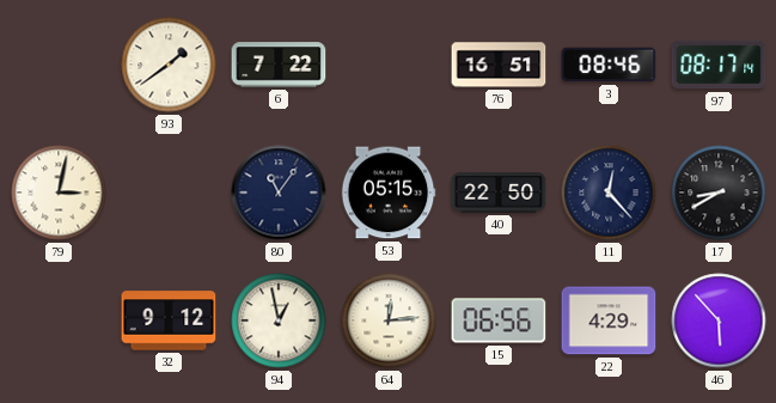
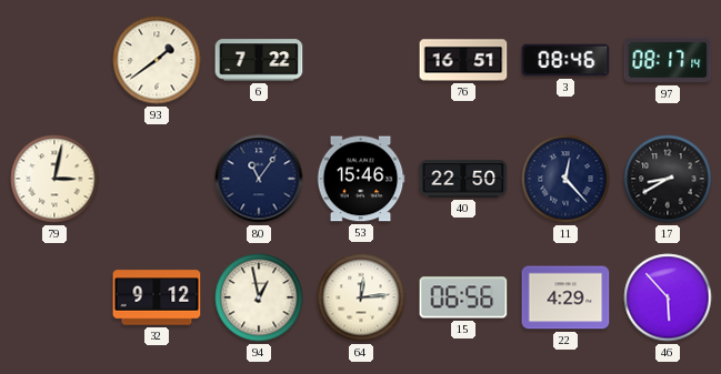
53: 05:15 -> 15:46 (361, 179)
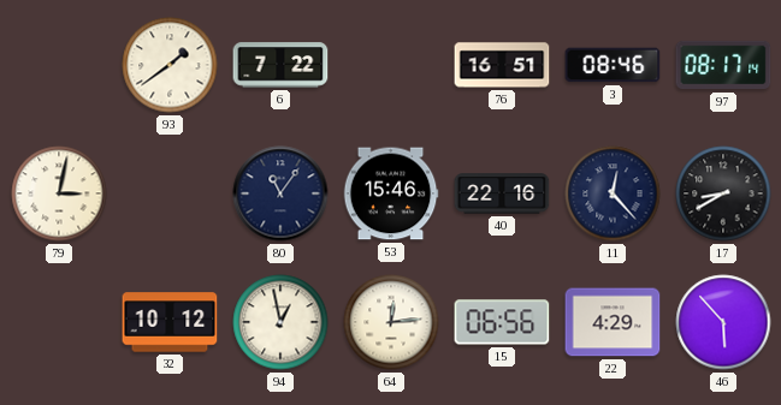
40: 22:50 -> 22:16 (502, 193)
32: 9:12 -> 10:12 (170, 322)
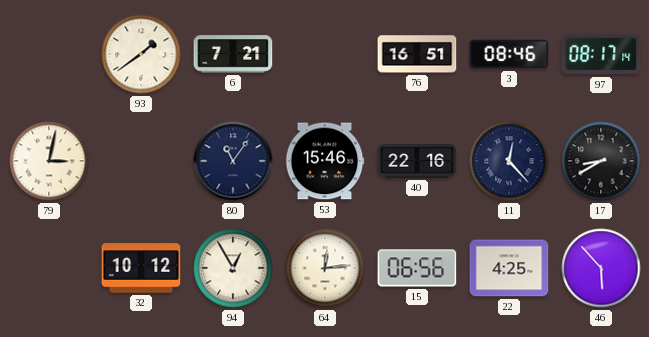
6: 7:22 -> 7:21 (233, 54)
94: 12:58 -> 12:55 (233, 268)
22: 4:29 -> 4:25 (509, 268)
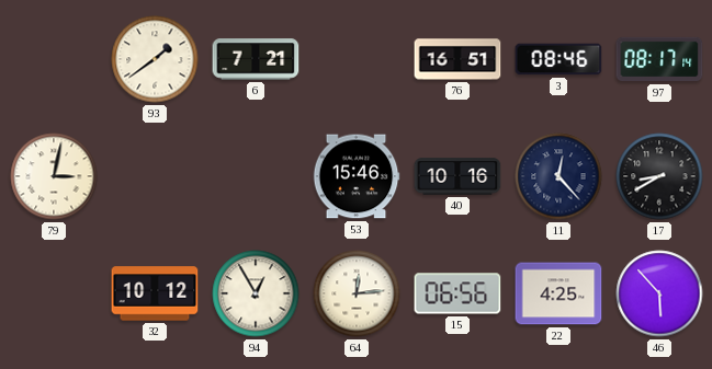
80: 11:06 -> none (233, 161)
40: 22:16 -> 10:16 (457, 176)
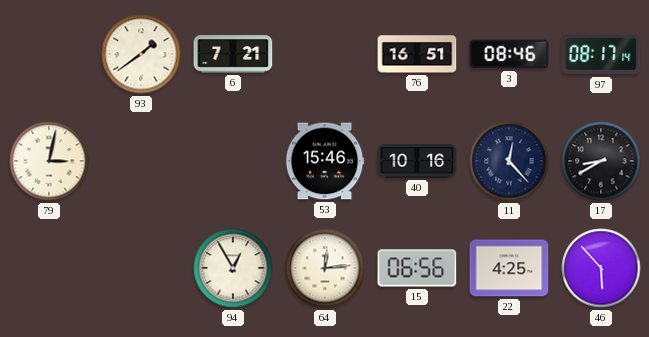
32: 10:12 -> none (155, 293)
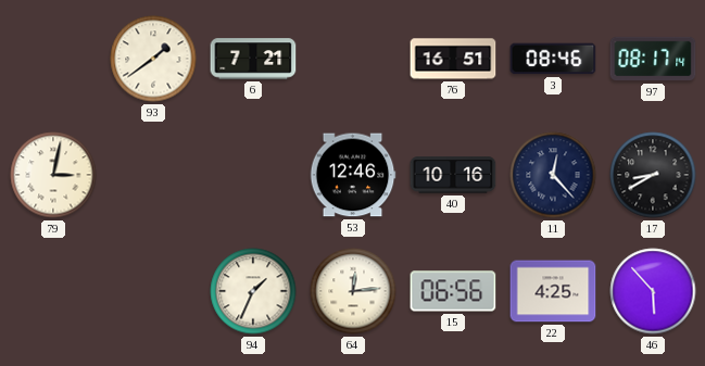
53: 15:46 -> 12:46 (353, 175)
94: 12:55 -> 1:34 (253, 291)
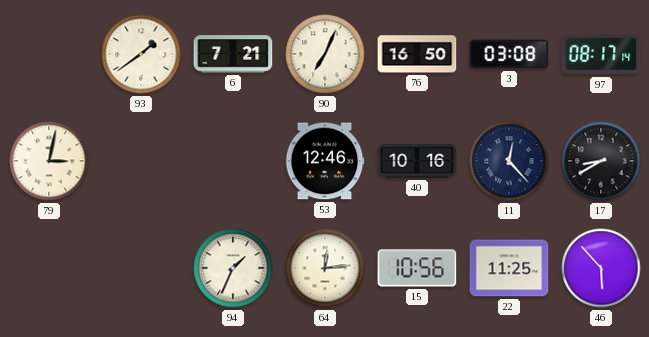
90: none -> 7:04 (325, 54)
76: 16:51 -> 16:50 (417, 54)
3: 08:46 -> 03:08 (509, 54)
15: 06:56 -> 10:56 (417, 268)
22: 4:25 -> 11:25 (509, 268)
